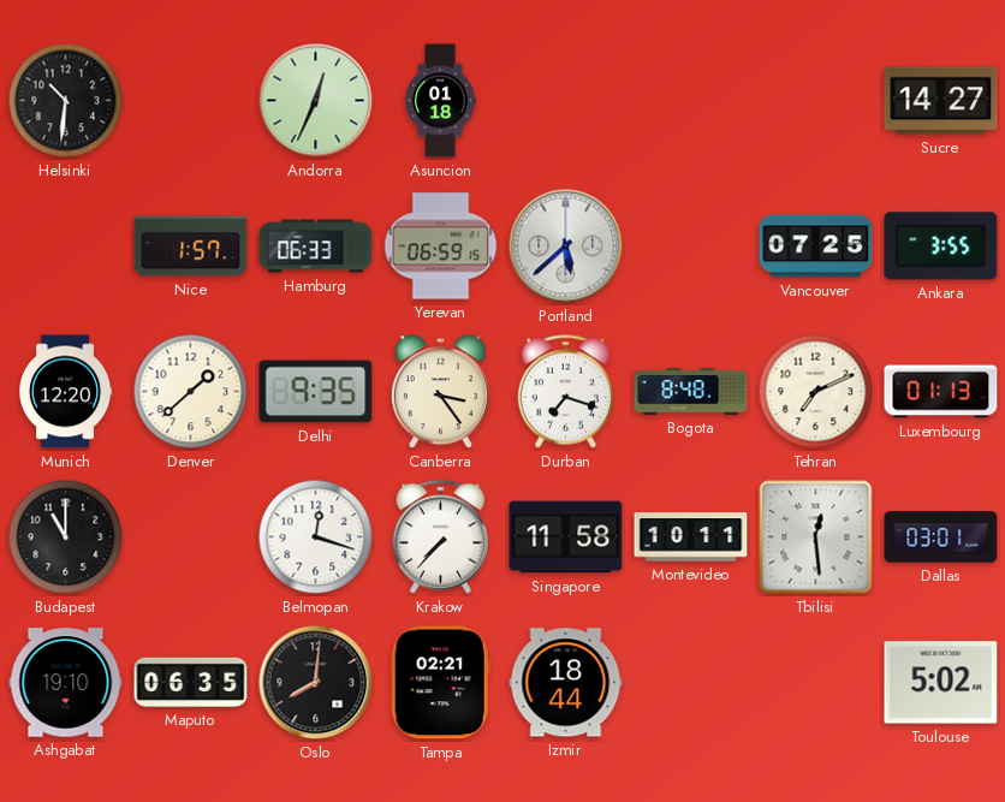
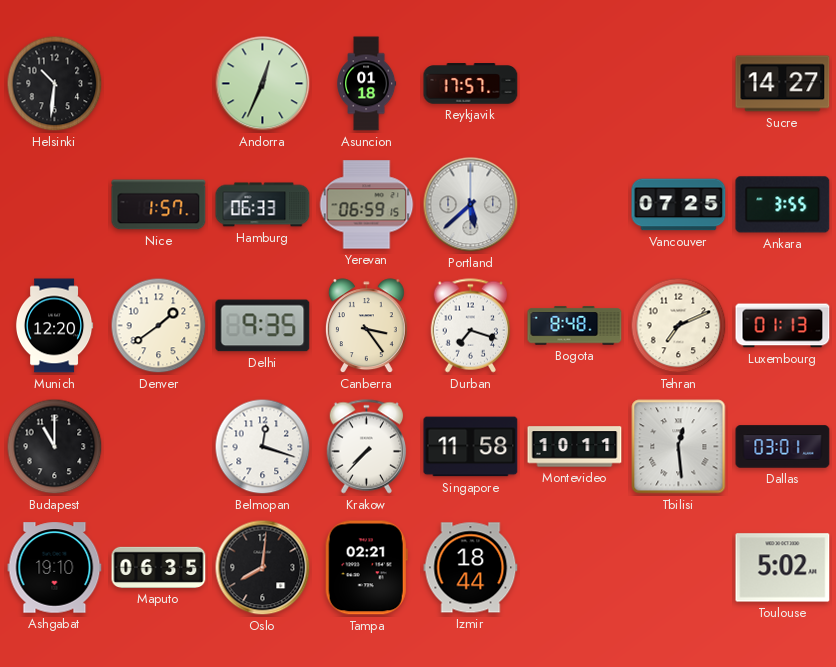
Reykjavik: none -> 17:57 (471, 84)
Denver: 1:38 -> 1:39 (159, 326)
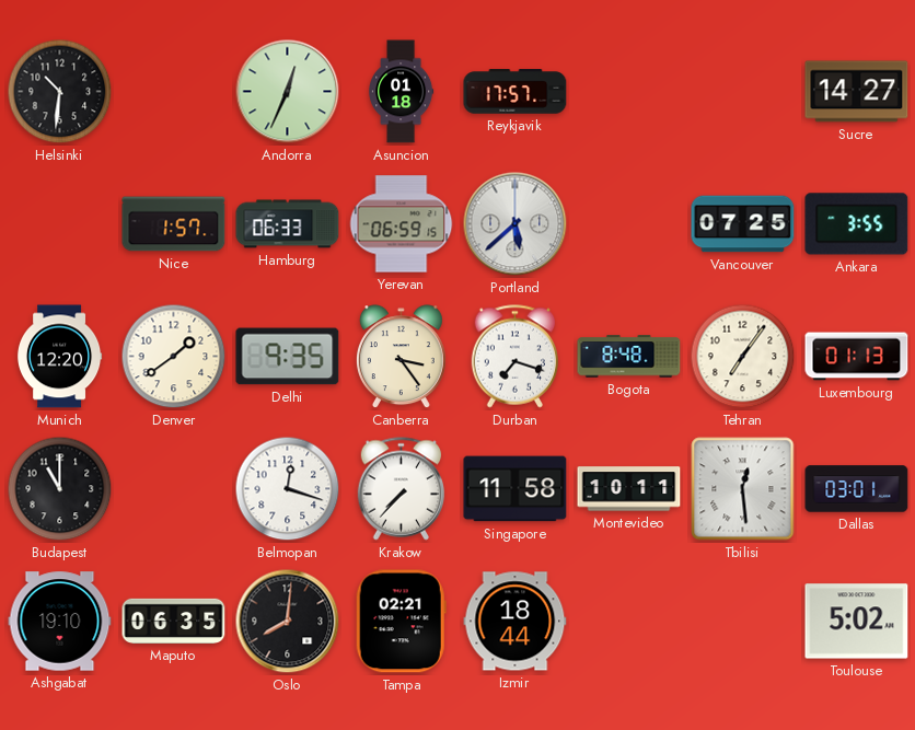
Tehran: 7:11 -> 7:06 (743, 357)
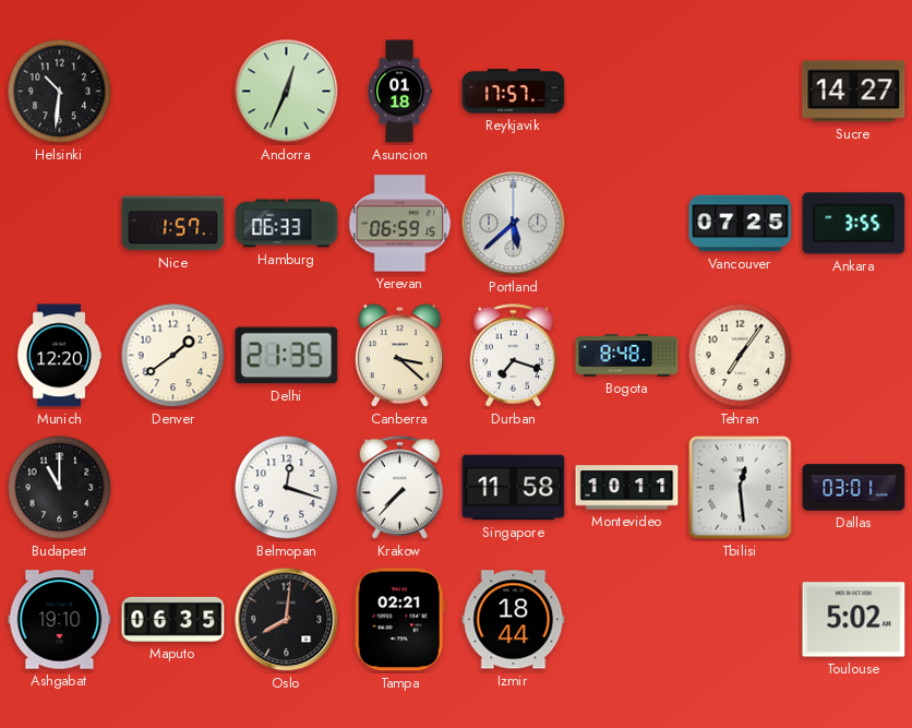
Delhi: 9:35 -> 21:35 (287, 356)
Canberra: 3:24 -> 3:22 (399, 356)
Luxembourg: 01:13 -> none (857, 357)
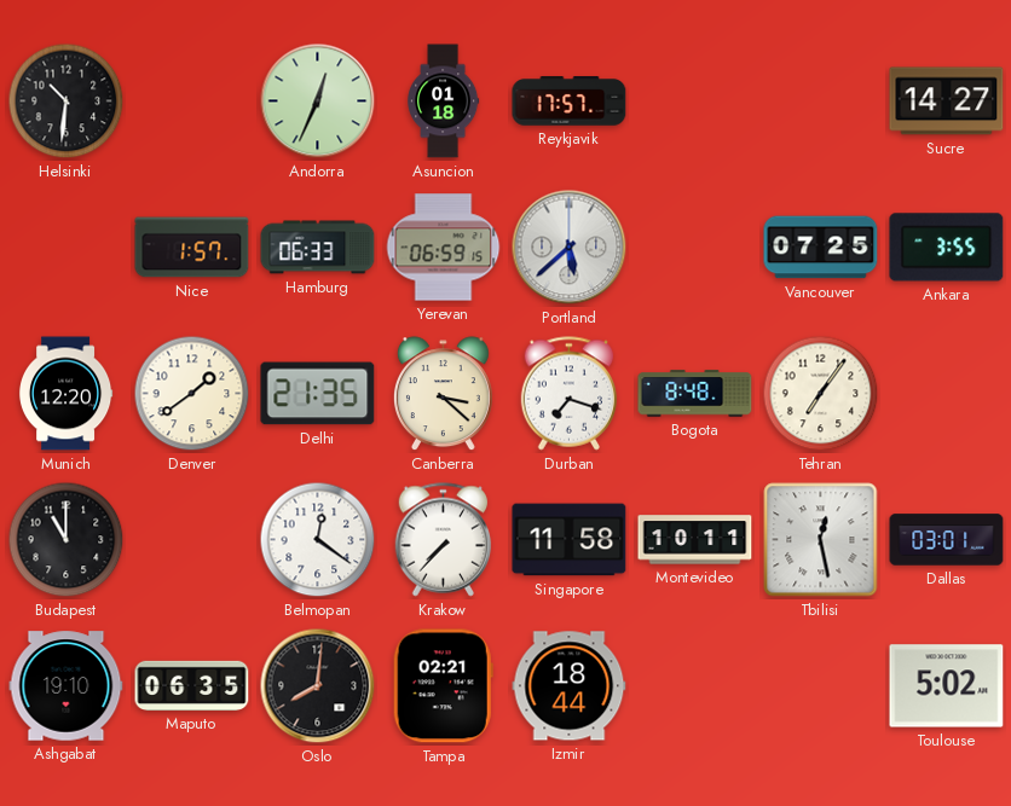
Belmopan: 12:18 -> 12:21 (318, 540)
Tbilisi: 12:29 -> 12:28 (821, 540)
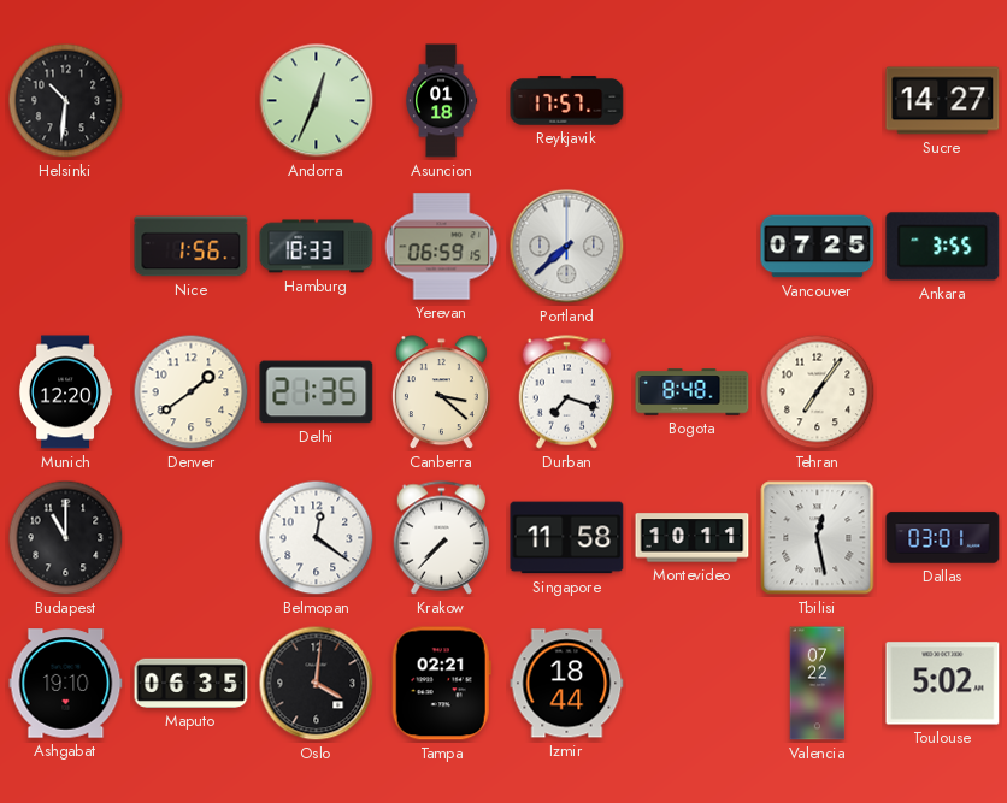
Nice: 1:57 -> 1:56 (192, 247)
Hamburg: 06:33 -> 18:33 (317, 247)
Portland: 5:38 -> 7:38 (567, 247)
Oslo: 8:01 -> 4:01 (317, 684)
Valencia: none -> 07:22 (818, 684)
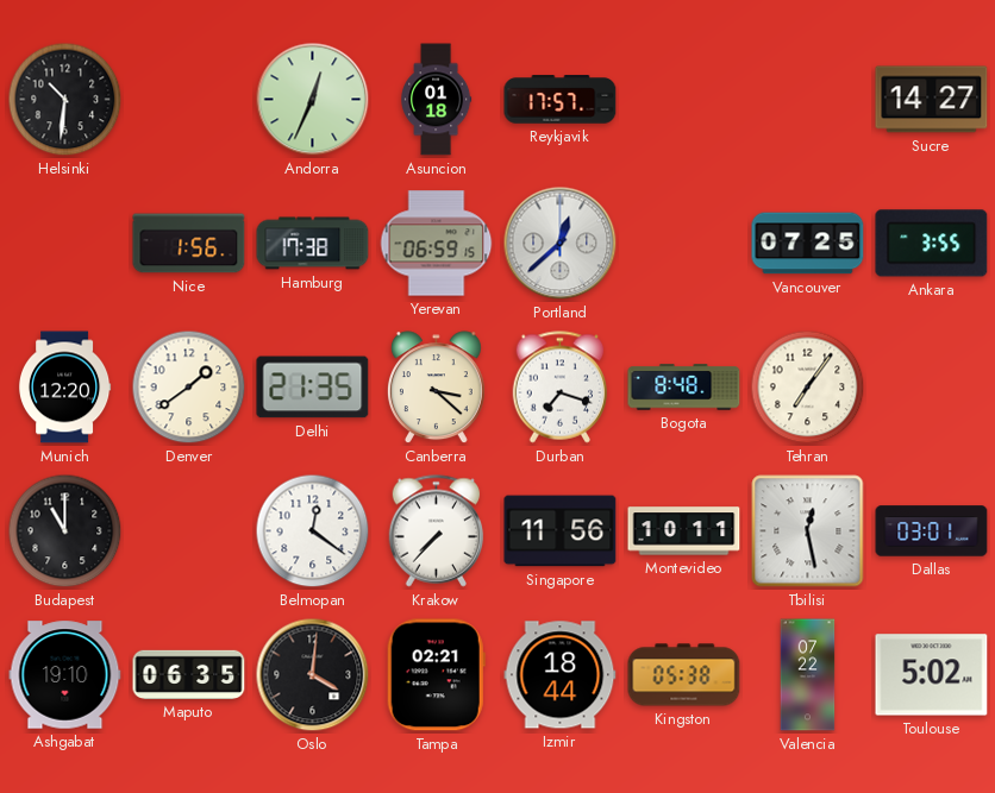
Hamburg: 18:33 -> 17:38 (313, 244)
Portland: 7:38 -> 12:38 (561, 244)
Singapore: 11:58 -> 11:56 (561, 531)
Kingston: none -> 05:38 (684, 675)
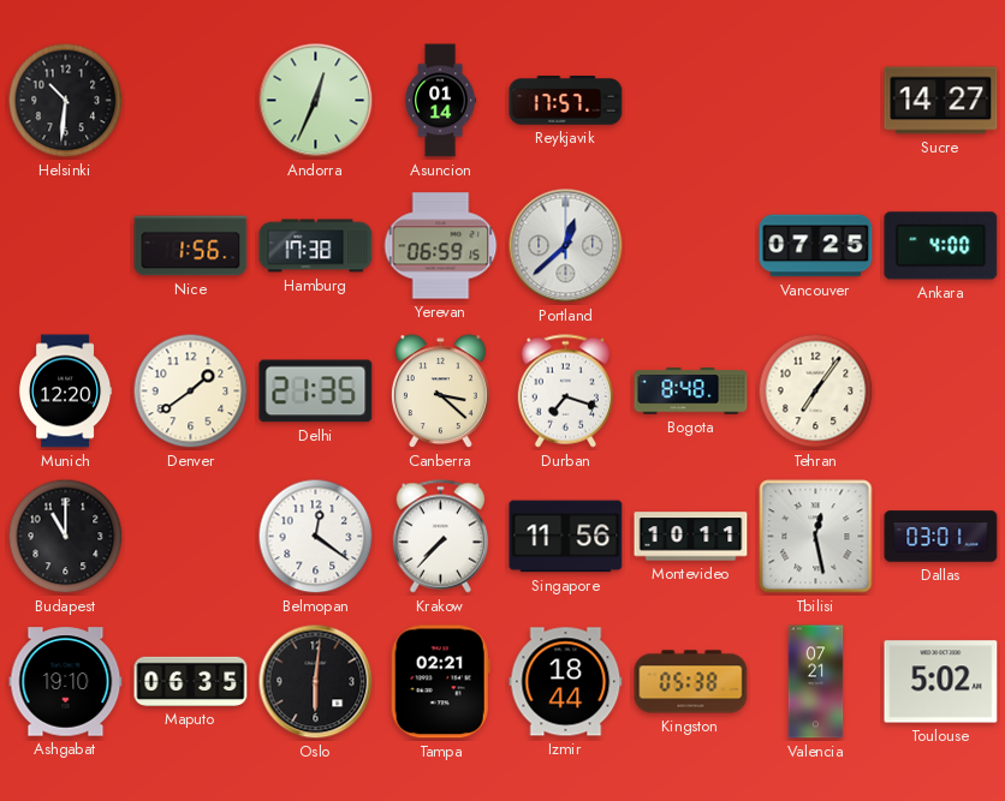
Asuncion: 01:18 -> 01:14 (441, 101)
Ankara: 3:55 -> 4:00 (941, 246)
Oslo: 4:01 -> 6:01 (316, 682)
Valencia: 07:22 -> 07:21 (816, 682)
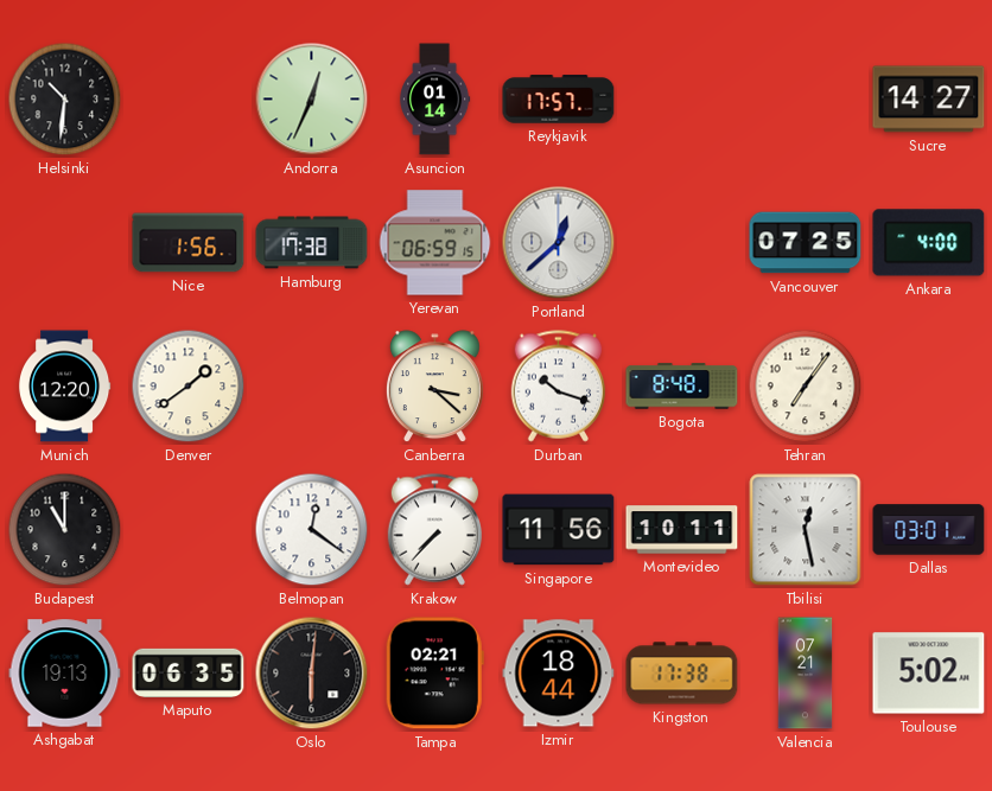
Delhi: 21:35 -> none (316, 391)
Durban: 7:18 -> 10:18 (559, 387)
Ashgabat: 19:10 -> 19:13 (65, 674)
Kingston: 05:38 -> 17:38 (682, 674)
